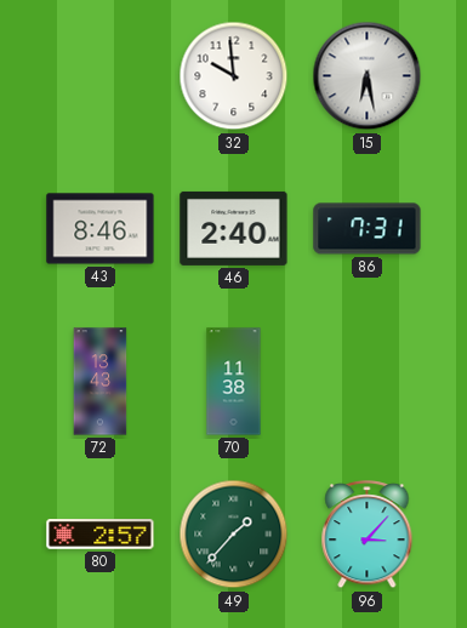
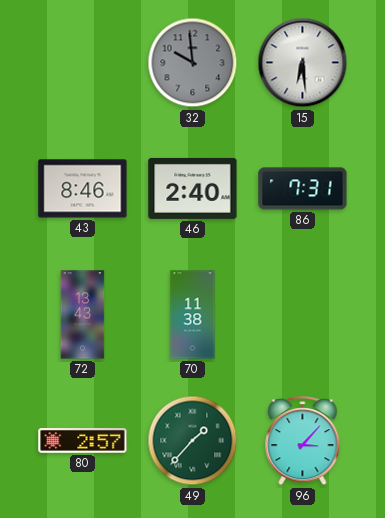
32 dial: white -> grey (193, 63)
15: 6:28 -> 6:29 (303, 63)
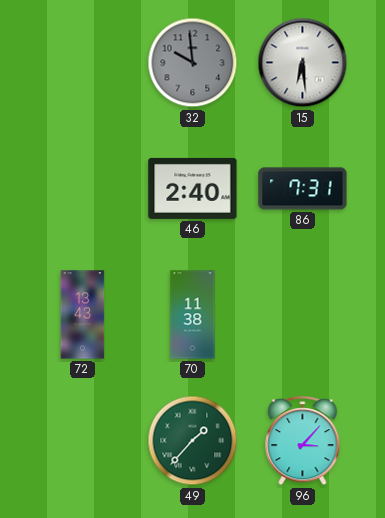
43: 8:46 -> none (83, 189)
80: 2:57 -> none (83, 441)
